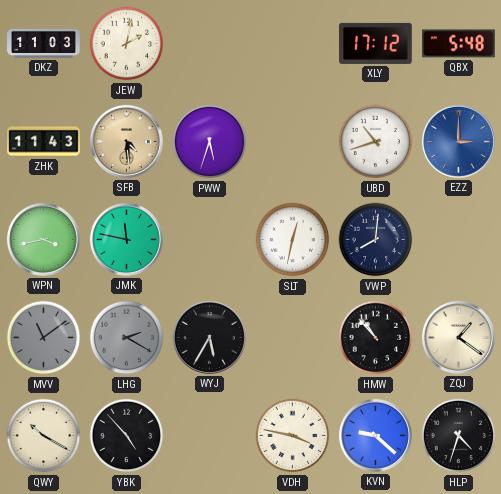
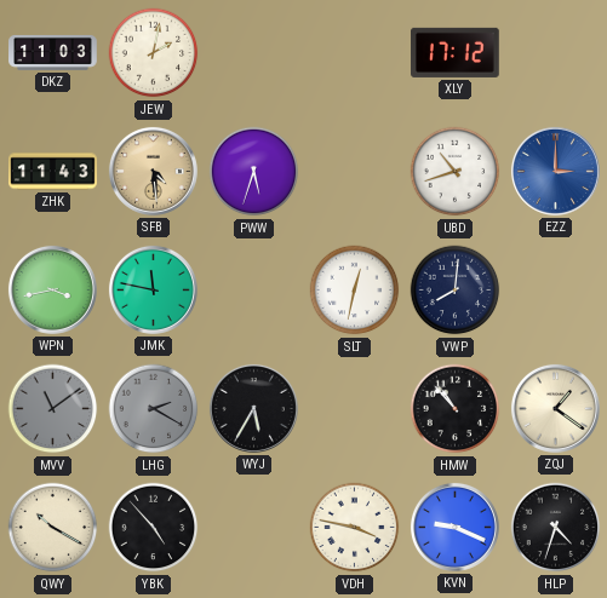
QBX: 5:48 -> none (459, 44)
KVN: 9:22 -> 9:19 (454, 527)
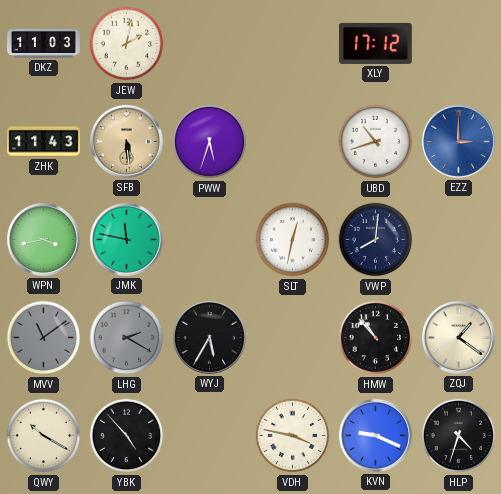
SFB: 4:29 -> 5:29 (126, 141)
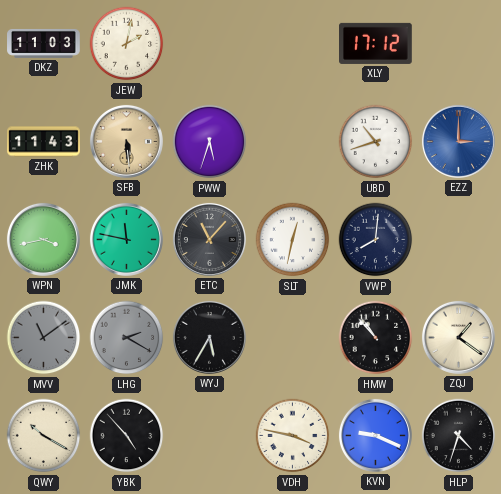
ETC: none -> 11:07 (209, 239)
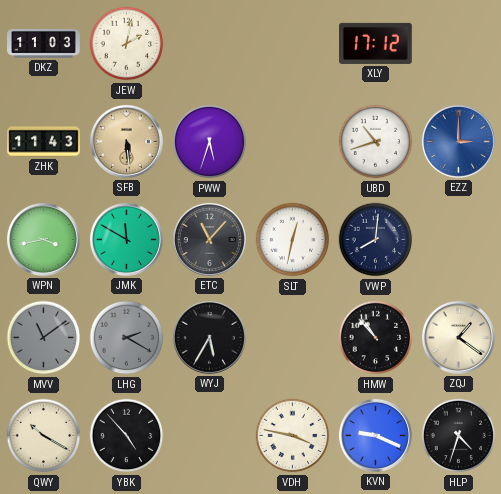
JMK: 11:47 -> 11:50 (126, 239)
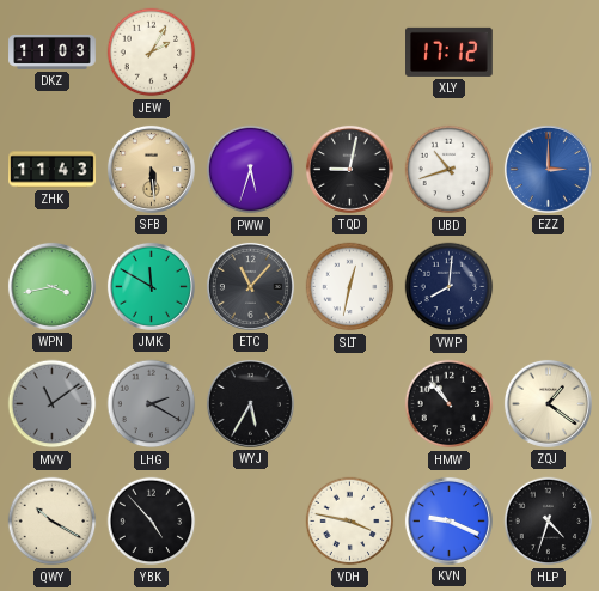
JEW: 2:02 -> 2:05 (152, 53)
TQD: none -> 9:02 (349, 169)
